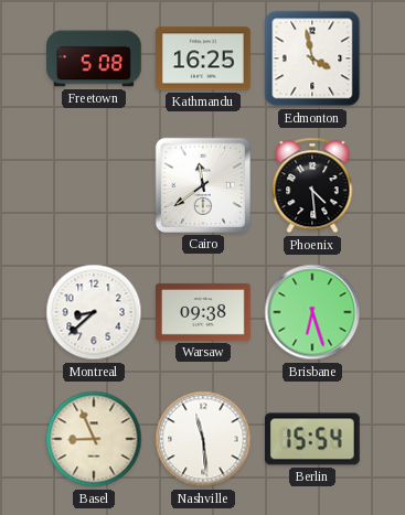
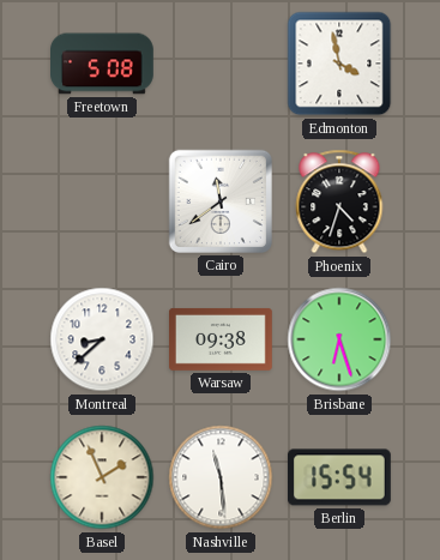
Kathmandu: 16:25 -> none (204, 58)
Phoenix: 4:29 -> 4:33 (339, 201)
Basel: 8:56 -> 1:56 (102, 477)
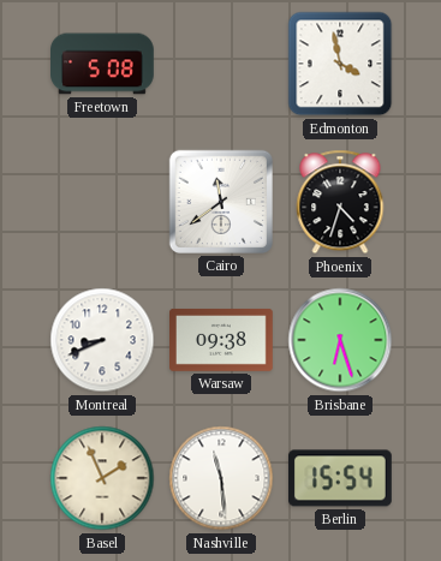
Montreal: 8:38 -> 8:41 (102, 340)
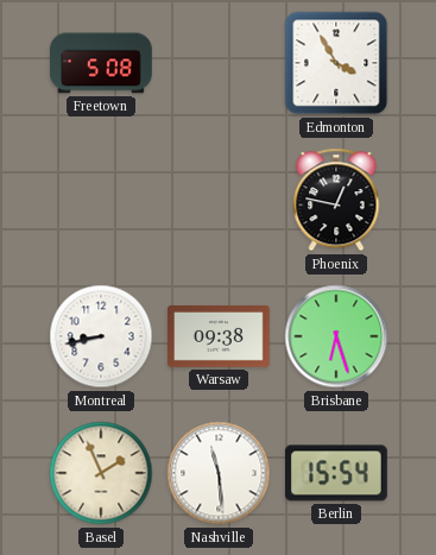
Edmonton: 3:58 -> 3:55 (336, 63)
Cairo: 11:39 -> none (221, 202)
Phoenix: 4:33 -> 12:47 (336, 200)
Montreal: 8:41 -> 8:43 (101, 336)
